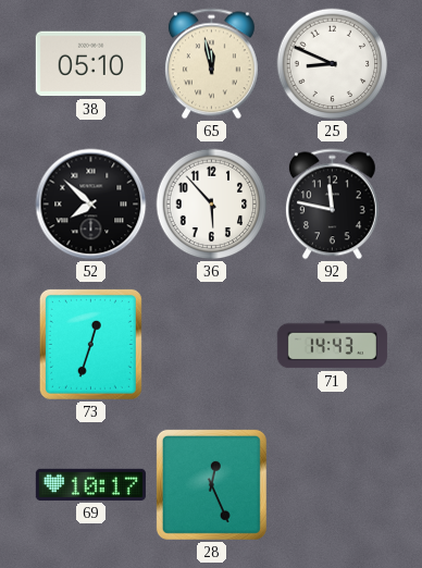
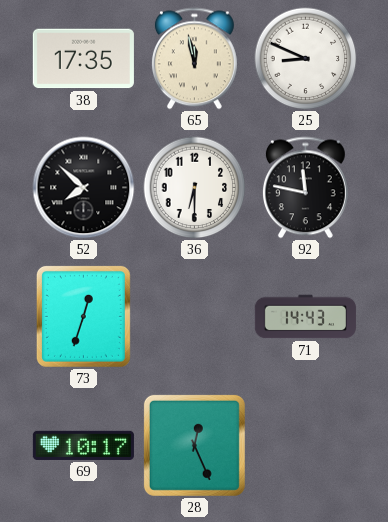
38: 05:10 -> 17:35 (83, 59)
36: 5:53 -> 6:30 (195, 188)
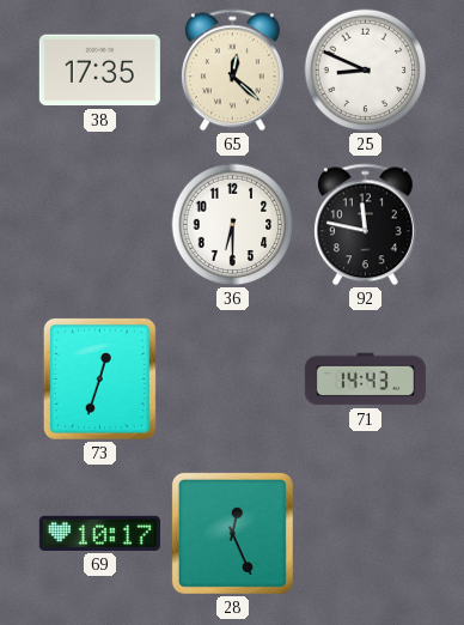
65: 11:58 -> 12:22 (232, 71)
52: 7:52 -> none (84, 188)
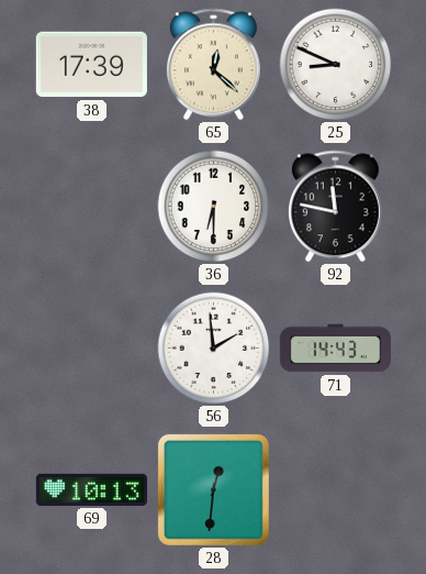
38: 17:35 -> 17:39 (91, 65)
73: 12:33 -> none (99, 378)
56: none -> 1:59 (214, 349)
69: 10:17 -> 10:13 (91, 489)
28: 12:26 -> 12:31 (213, 489)
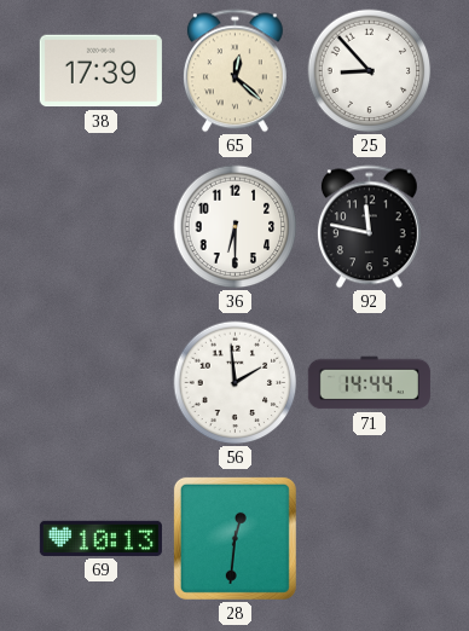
25: 8:49 -> 8:53 (370, 71)
71: 14:43 -> 14:44 (369, 383)
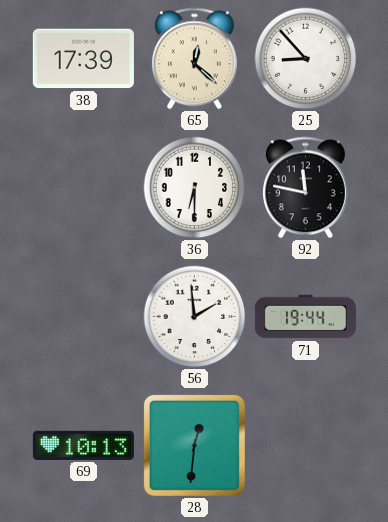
71: 14:44 -> 19:44 (305, 317)
